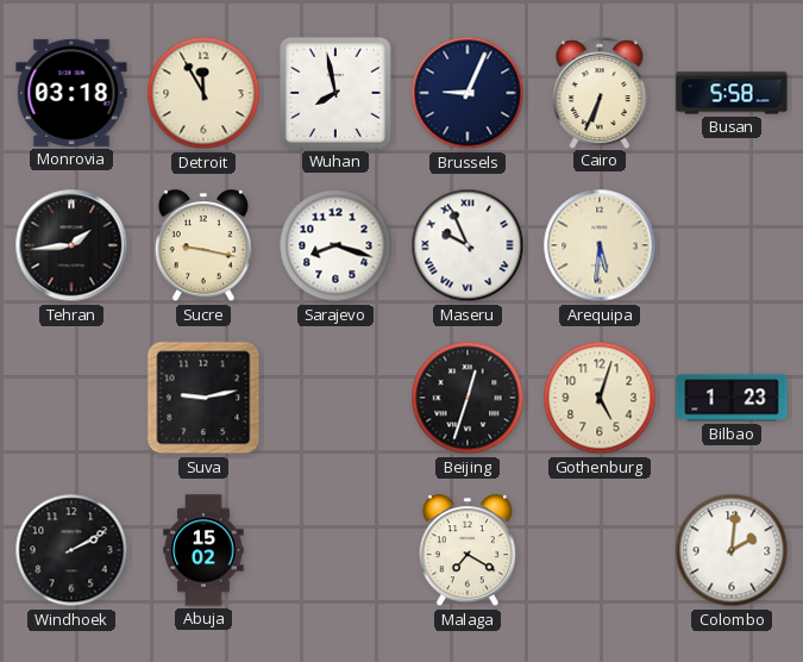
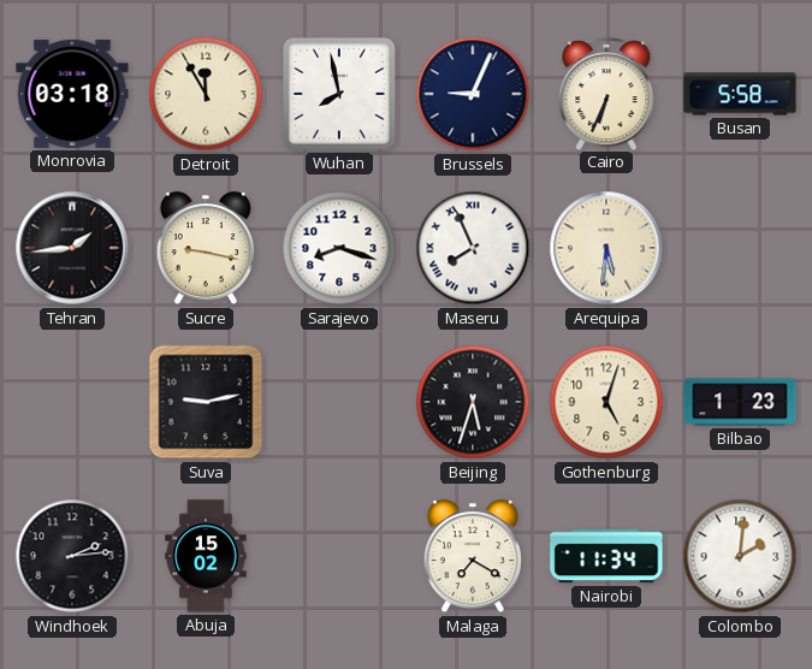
Maseru: 9:56 -> 7:56 (473, 248)
Beijing: 12:33 -> 5:33 (473, 402)
Windhoek: 2:10 -> 2:14 (72, 556)
Nairobi: none -> 11:34 (606, 556)
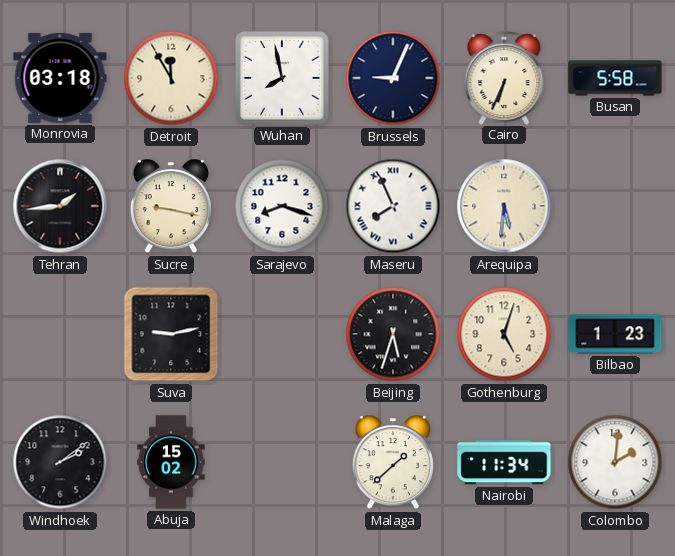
Windhoek: 2:14 -> 2:09 (60, 462)
Malaga: 7:20 -> 1:38 (393, 463)
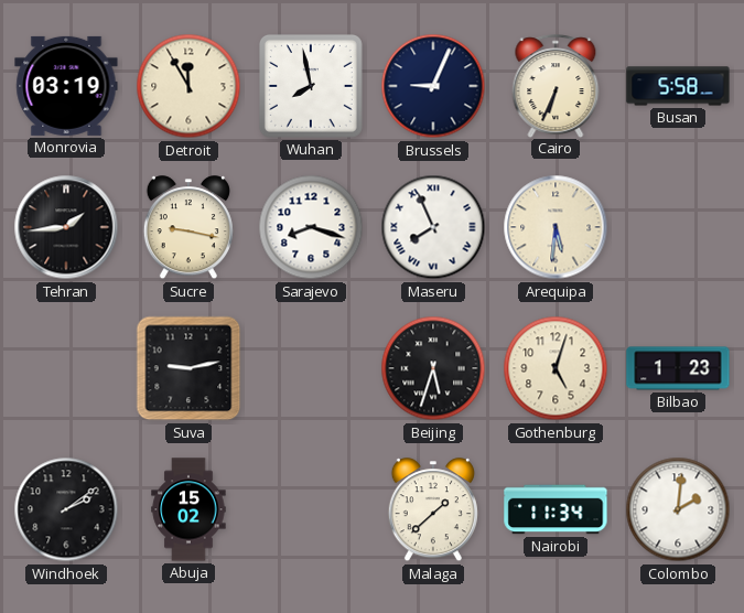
Monrovia: 03:18 -> 03:19 (66, 86)
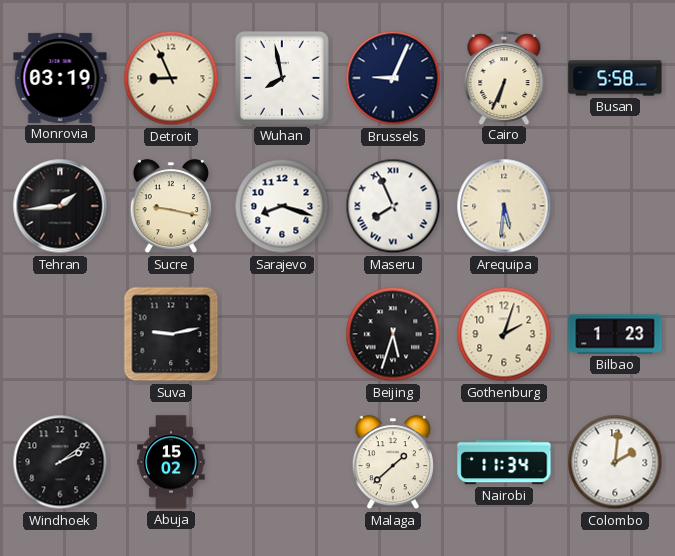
Detroit: 11:55 -> 8:56 (171, 78)
Gothenburg: 5:03 -> 2:03 (504, 334)
